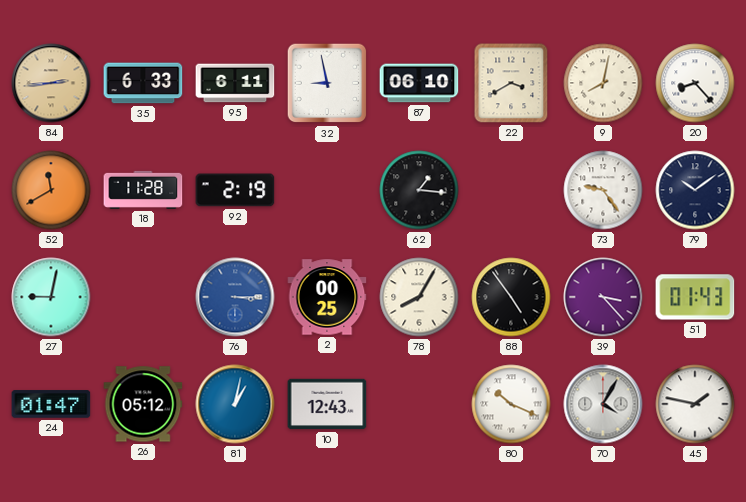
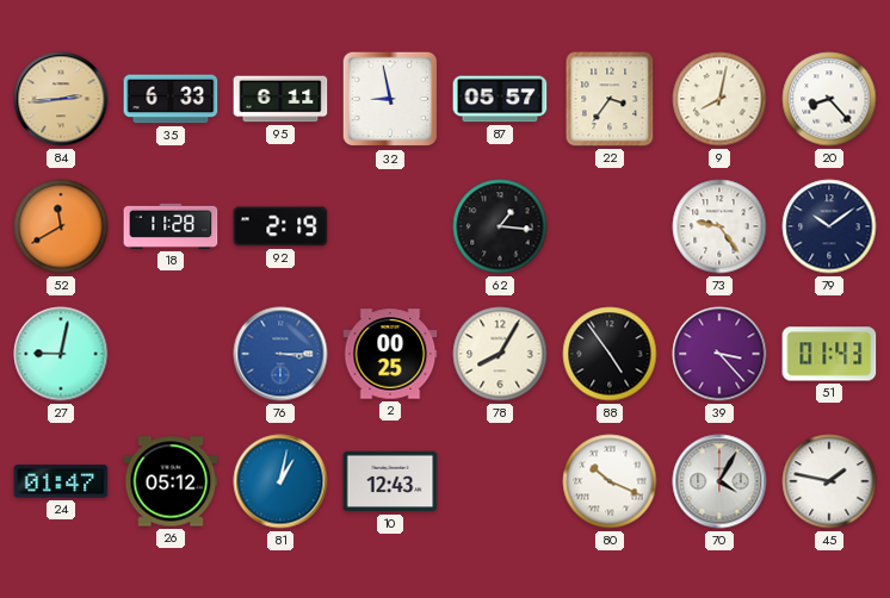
87: 06:10 -> 05:57 (500, 99)
22: 3:40 -> 3:36 (610, 99)
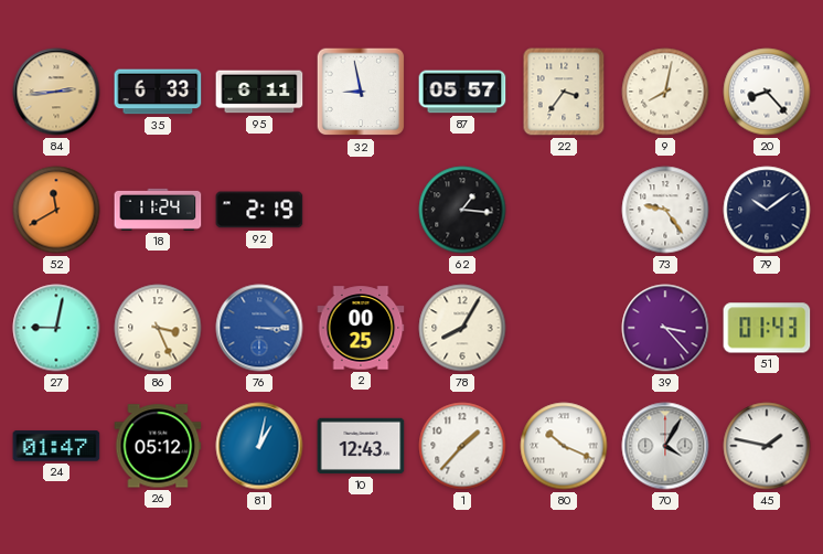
18: 11:28 -> 11:24 (158, 210)
86: none -> 3:26 (158, 328)
88: 4:54 -> none (610, 354)
1: none -> 1:37 (462, 446)
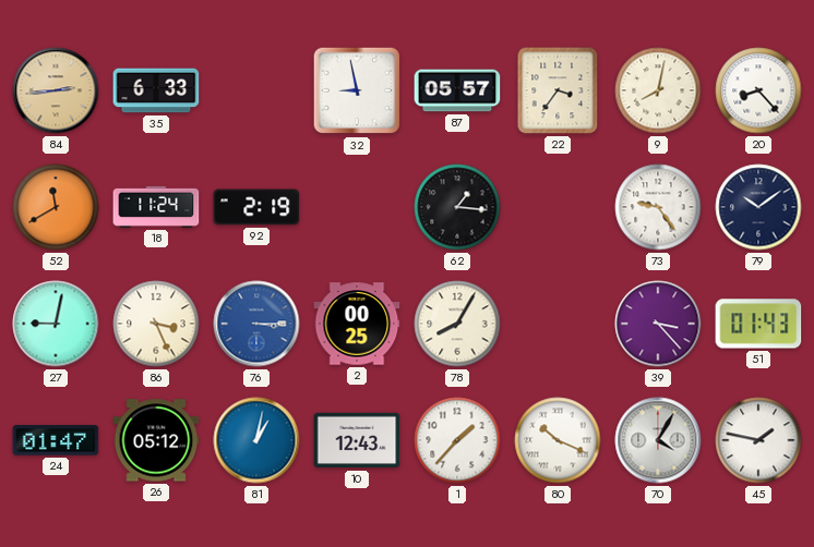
95: 6:11 -> none (259, 92)
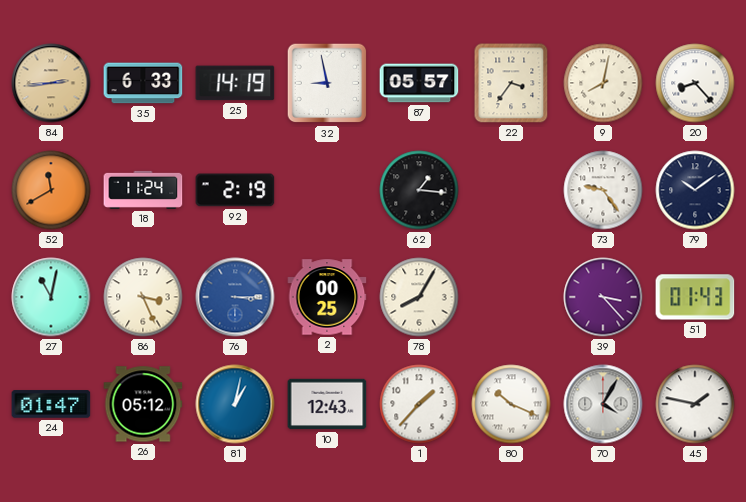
25: none -> 14:19 (235, 83)
27: 9:02 -> 11:02 (51, 297)
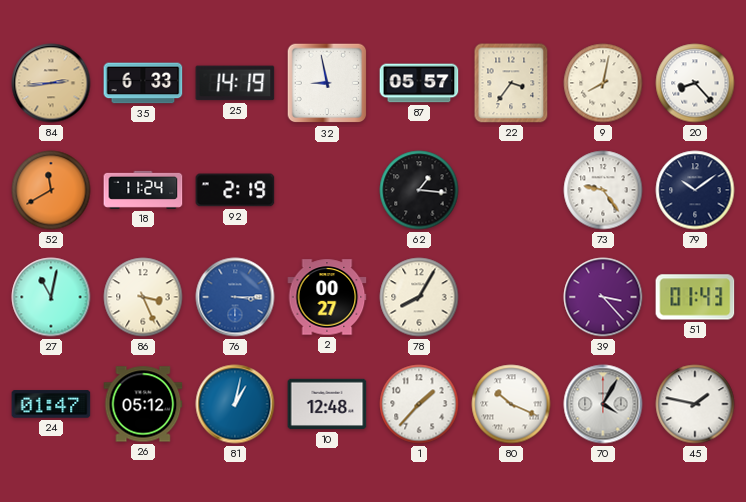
2: 00:25 -> 00:27 (327, 297)
10: 12:43 -> 12:48 (327, 404)
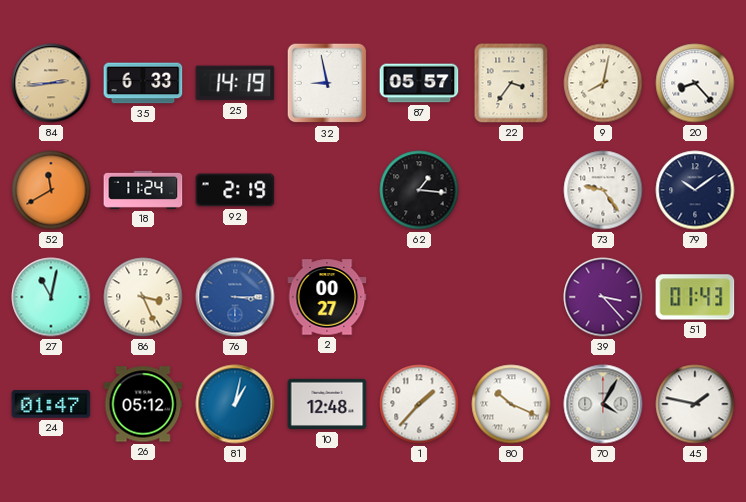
78: 8:05 -> none (419, 297)
